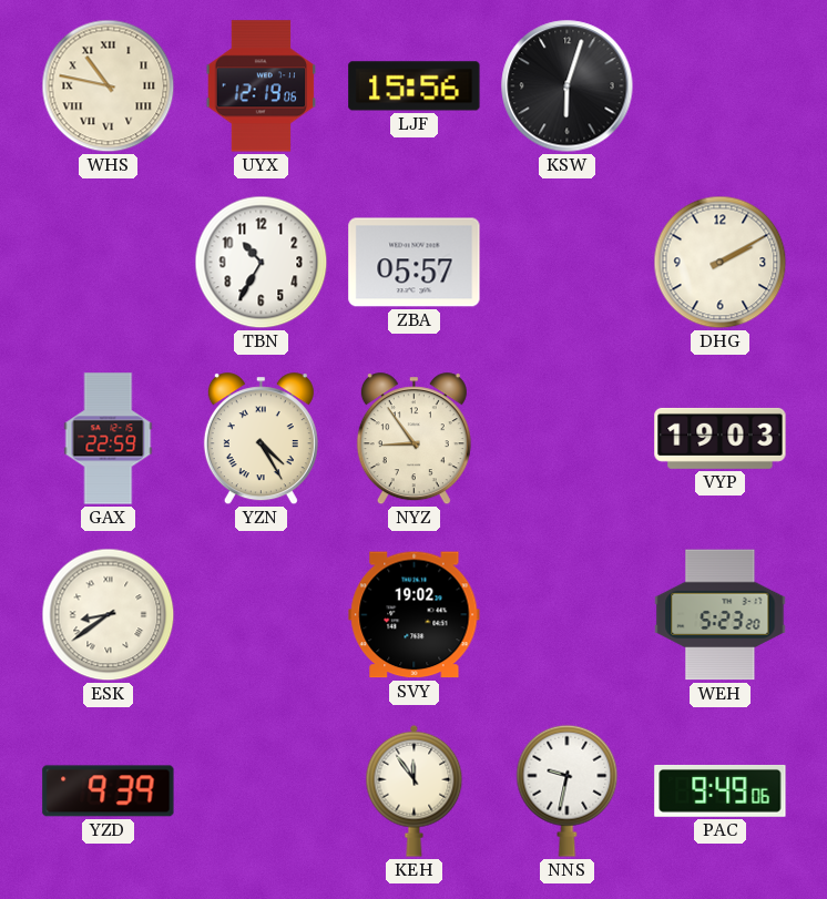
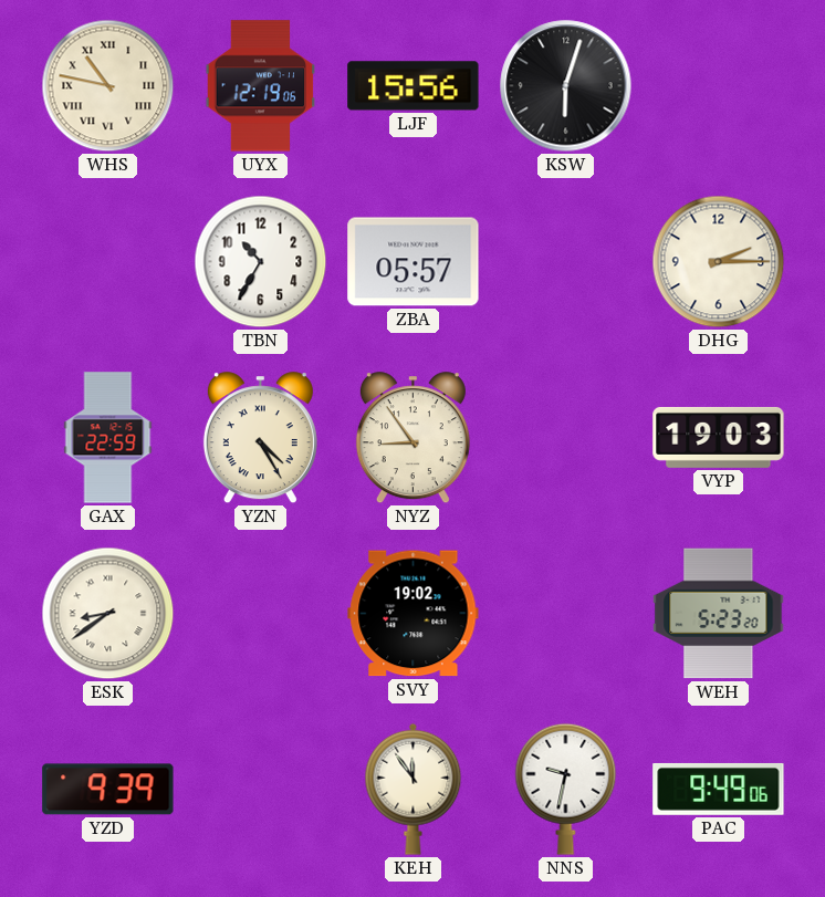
DHG: 2:10 -> 2:15 (719, 262)
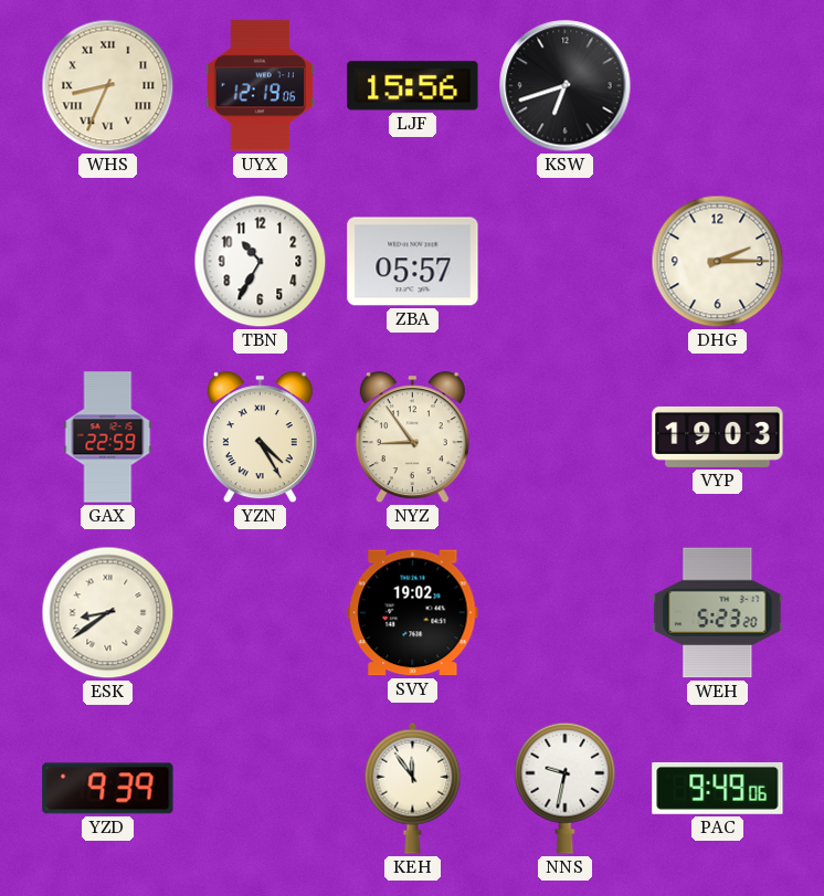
WHS: 10:47 -> 8:34 (108, 86)
KSW: 6:03 -> 6:42 (566, 86)
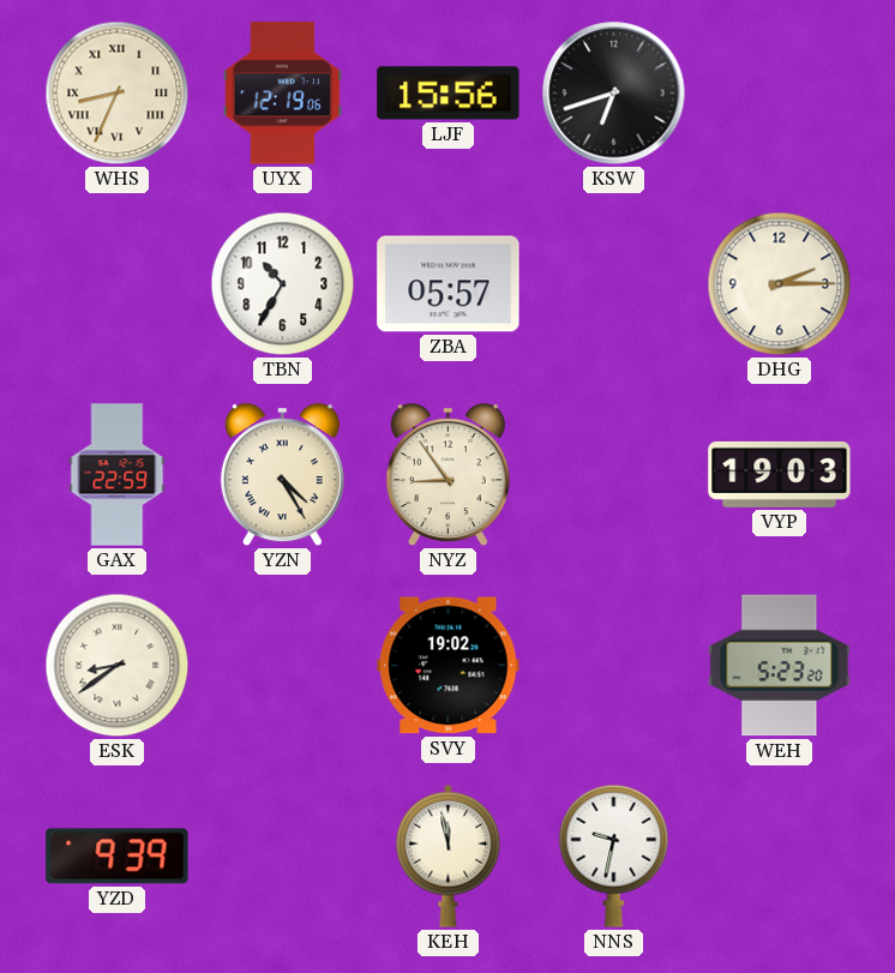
KEH: 11:54 -> 11:58 (449, 855)
PAC: 9:49 -> none (718, 788)
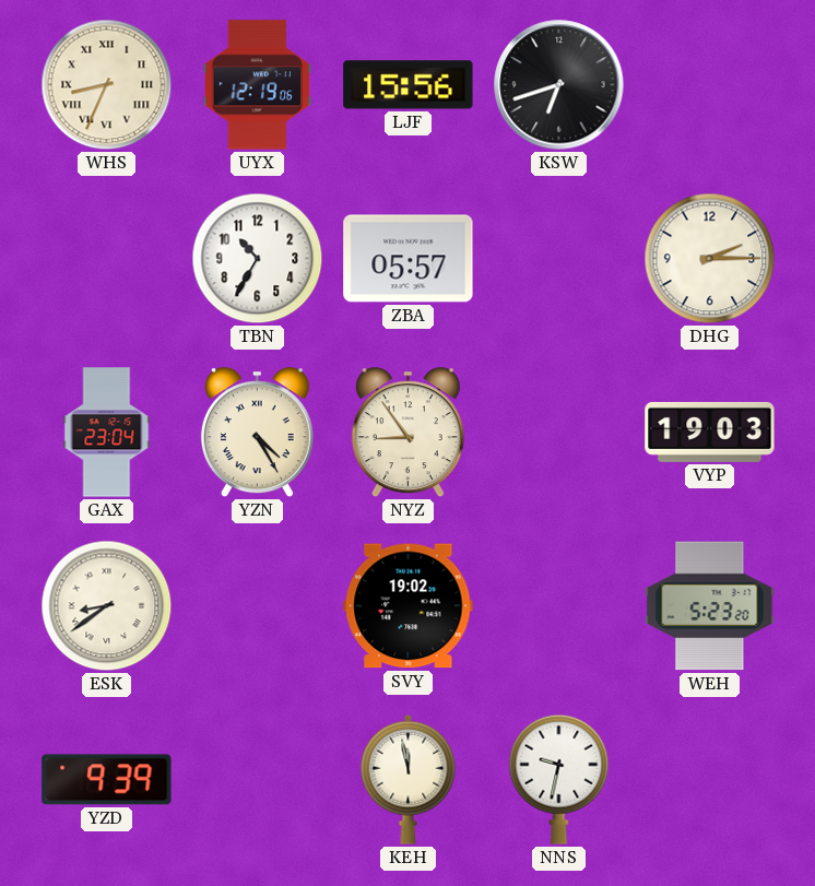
GAX: 22:59 -> 23:04 (107, 433)
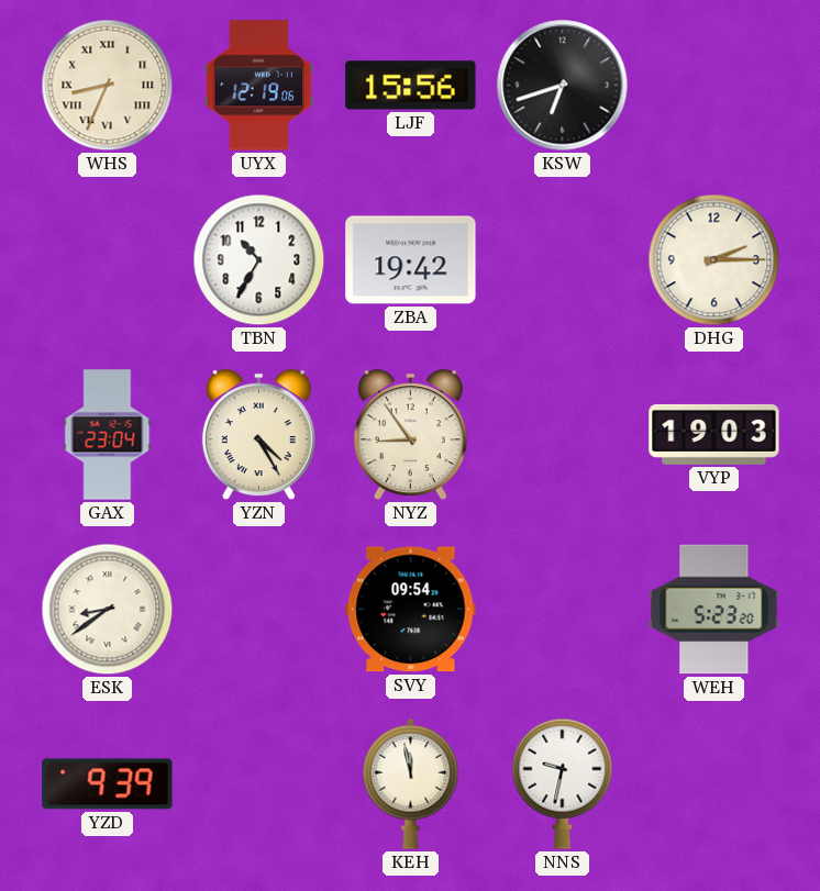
ZBA: 05:57 -> 19:42 (411, 260)
SVY: 19:02 -> 09:54 (411, 610)
